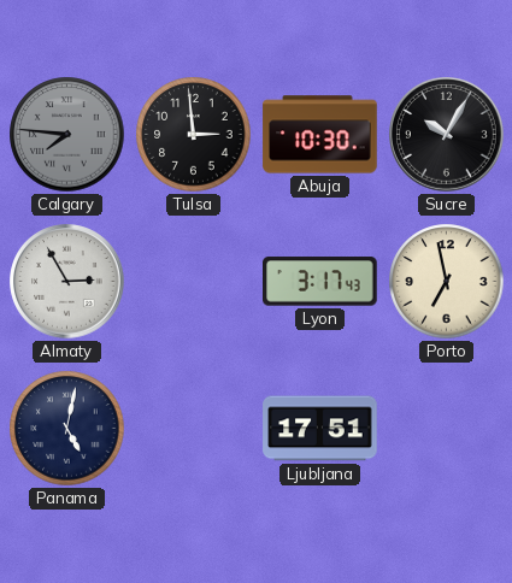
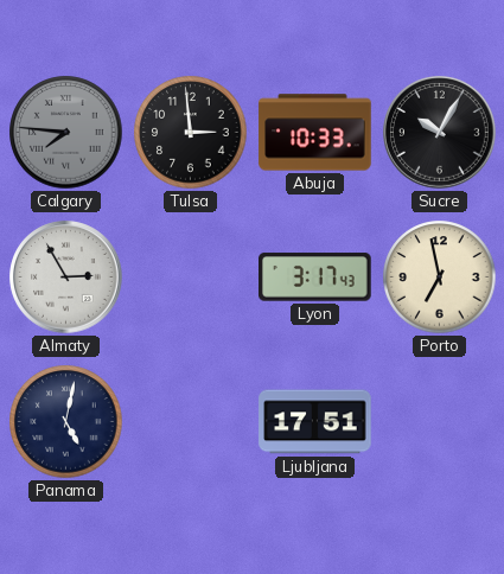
Abuja: 10:30 -> 10:33 (315, 133)
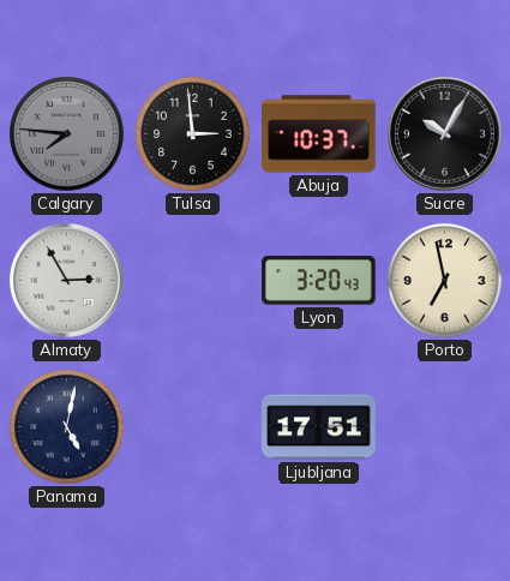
Abuja: 10:33 -> 10:37 (319, 134)
Lyon: 3:17 -> 3:20 (319, 281)
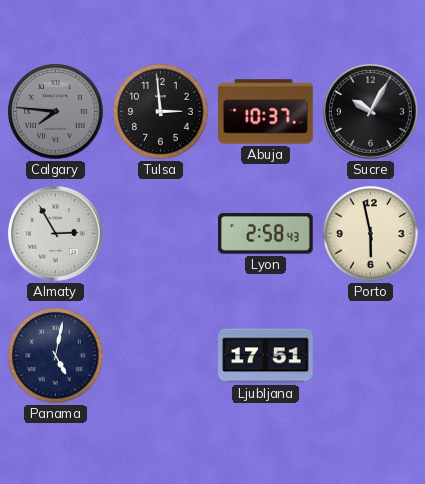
Lyon: 3:20 -> 2:58 (266, 234)
Porto: 6:58 -> 5:58 (371, 234)
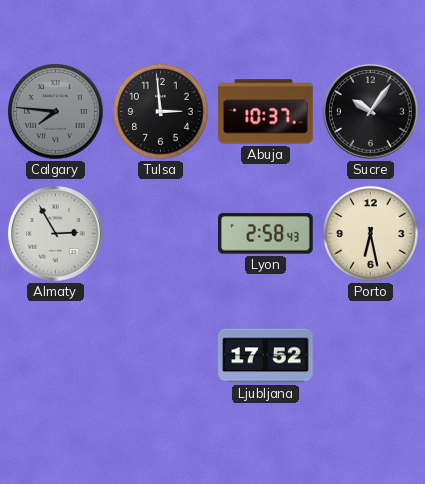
Sucre: 10:05 -> 10:06 (371, 112)
Porto: 5:58 -> 6:28 (371, 234)
Panama: 5:02 -> none (56, 356)
Ljubljana: 17:51 -> 17:52 (266, 356)
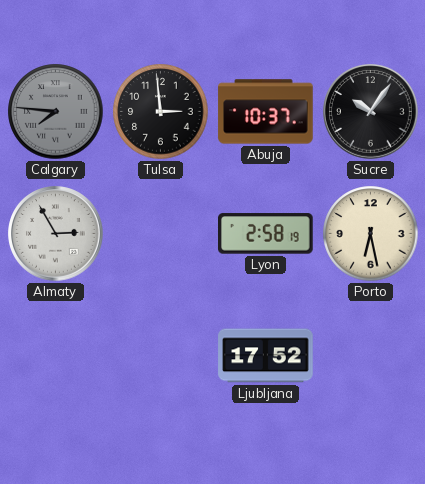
Lyon: 2:58:43 -> 2:58:19 (266, 234)
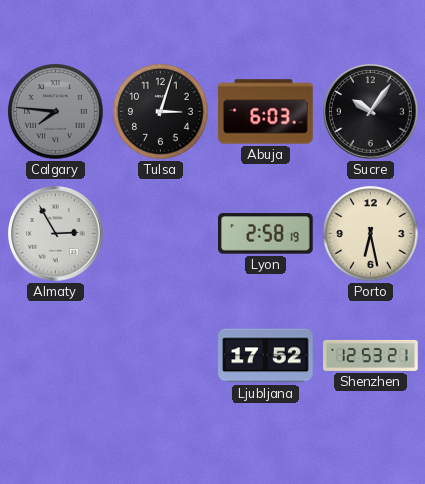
Tulsa: 2:59 -> 3:03 (161, 112)
Abuja: 10:37 -> 6:03 (266, 112)
Shenzhen: none -> 12:53 (371, 355)
